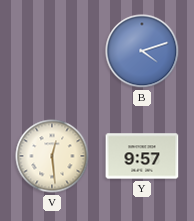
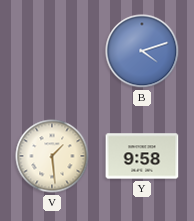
V: 12:29 -> 1:29 (52, 156)
Y: 9:57 -> 9:58 (142, 156)
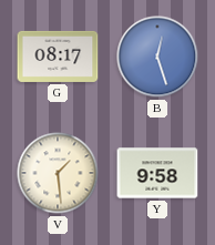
G: none -> 08:17 (58, 57)
B: 4:12 -> 12:27 (157, 57)
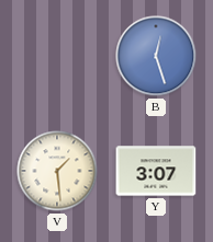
G: 08:17 -> none (58, 57)
Y: 9:58 -> 3:07 (156, 171)
